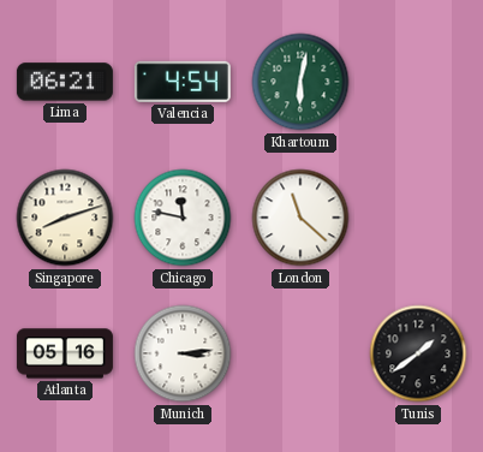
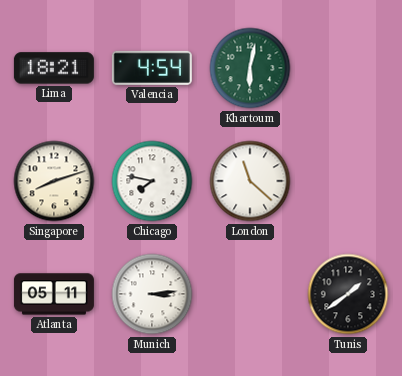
Lima: 06:21 -> 18:21 (54, 68)
Chicago: 11:47 -> 7:47 (152, 181)
Atlanta: 05:16 -> 05:11 (54, 294)
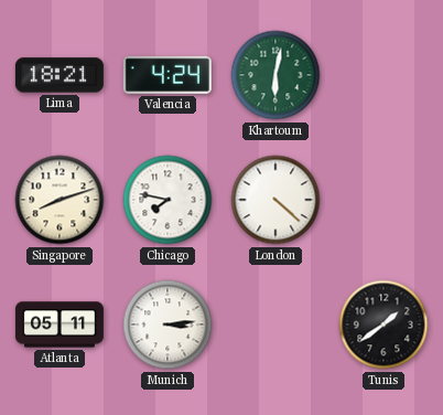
Valencia: 4:54 -> 4:24 (168, 75)
London: 11:22 -> 4:22 (275, 200)
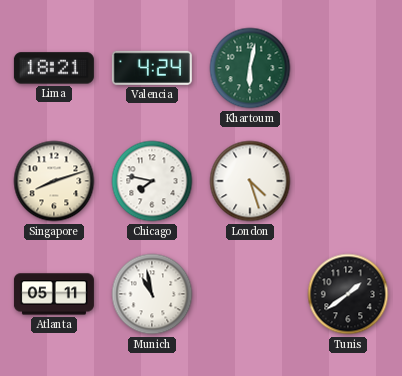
London: 4:22 -> 4:27 (250, 181)
Munich: 3:14 -> 10:58 (152, 294)
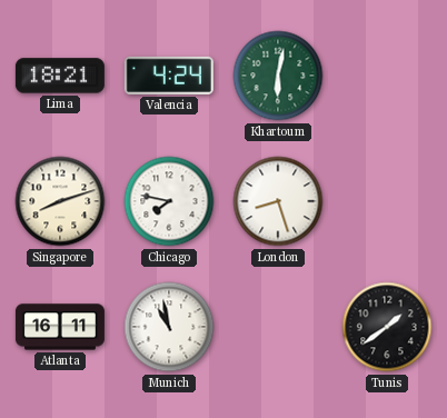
London: 4:27 -> 8:27 (278, 201)
Atlanta: 05:11 -> 16:11 (60, 327)
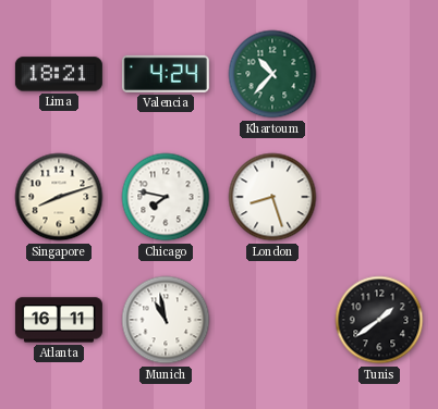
Khartoum: 6:02 -> 10:37 (272, 74)
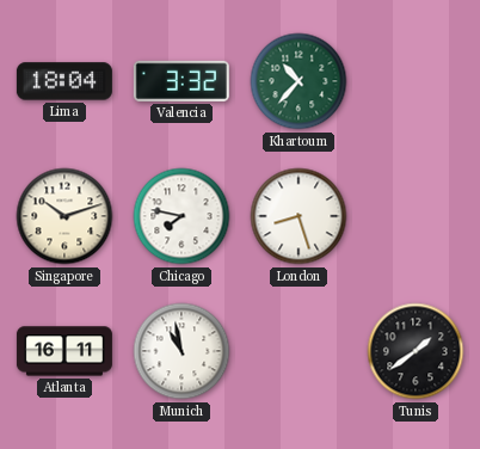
Lima: 18:21 -> 18:04 (64, 81)
Valencia: 4:24 -> 3:32 (181, 81)
Singapore: 8:12 -> 10:12 (64, 216)
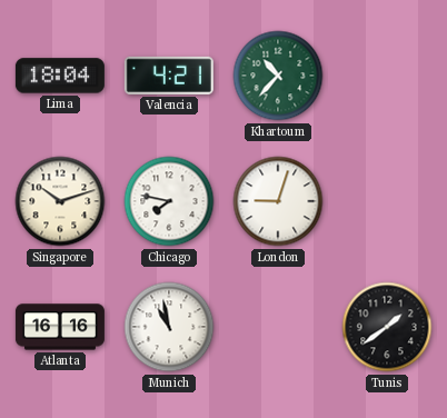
Valencia: 3:32 -> 4:21 (169, 76)
London: 8:27 -> 9:03 (278, 201)
Atlanta: 16:11 -> 16:16 (60, 327)
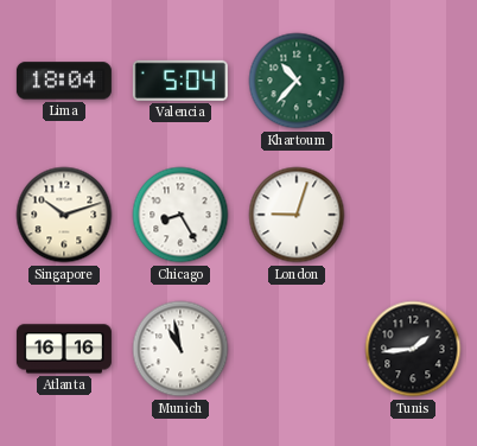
Valencia: 4:21 -> 5:04 (180, 81)
Chicago: 7:47 -> 8:25 (180, 215)
Tunis: 1:39 -> 1:44 (413, 349)
